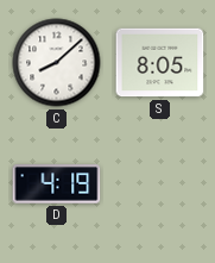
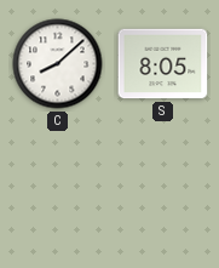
D: 4:19 -> none (57, 184)
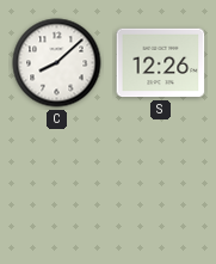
S: 8:05 -> 12:26 (161, 63)
